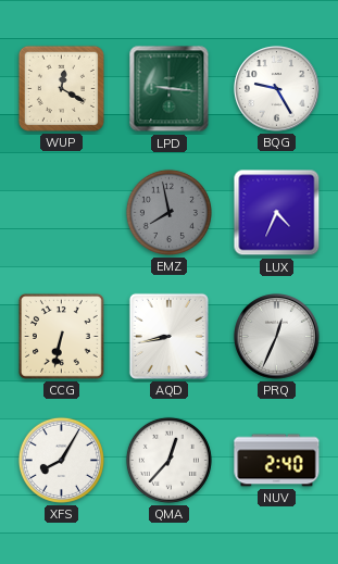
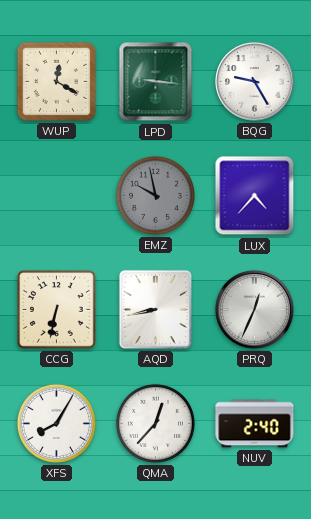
EMZ: 7:58 -> 9:58 (155, 195)
LUX: 4:34 -> 4:37 (255, 196)
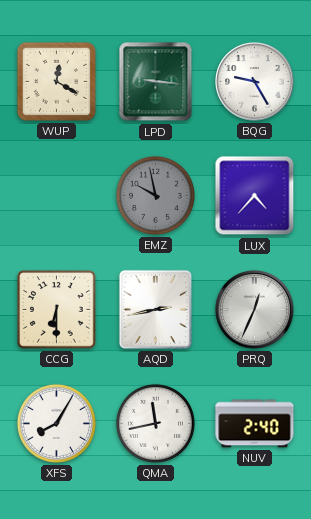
CCG: 6:32 -> 6:30 (56, 309)
AQD: 8:43 -> 2:43 (155, 309)
QMA: 12:37 -> 11:43 (155, 423)
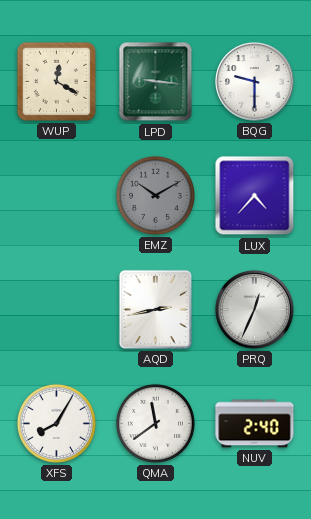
BQG: 9:25 -> 9:30 (255, 82)
EMZ: 9:58 -> 10:10 (155, 195)
CCG: 6:30 -> none (56, 309)
QMA: 11:43 -> 11:39 (155, 423)
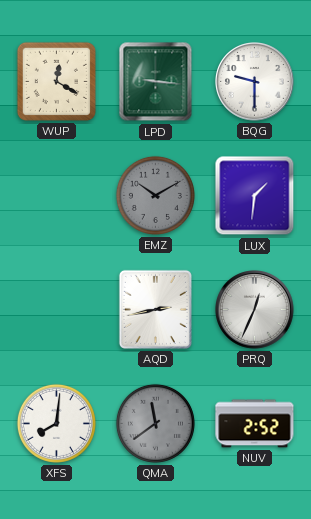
LUX: 4:37 -> 1:31 (255, 196)
XFS: 8:05 -> 8:01 (56, 423)
QMA dial: white -> grey (155, 423)
NUV: 2:40 -> 2:52 (255, 424)
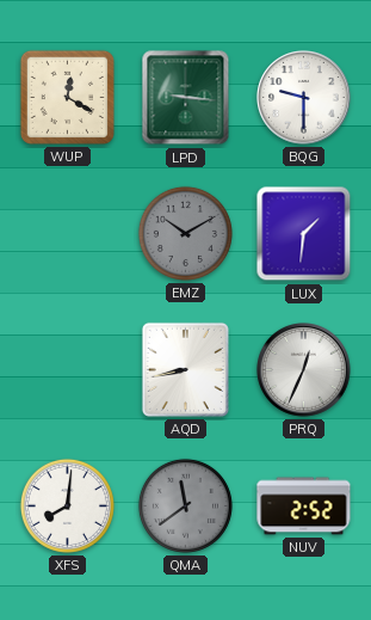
AQD: 2:43 -> 8:43 (185, 369)
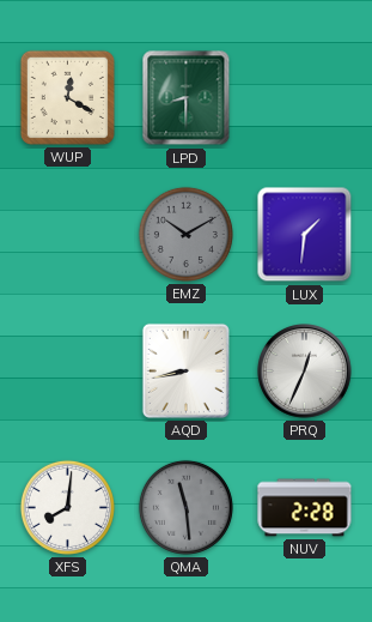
LPD: 9:16 -> 8:30 (187, 98)
BQG: 9:30 -> none (304, 98)
QMA: 11:39 -> 11:29 (185, 507)
NUV: 2:52 -> 2:28 (305, 508)
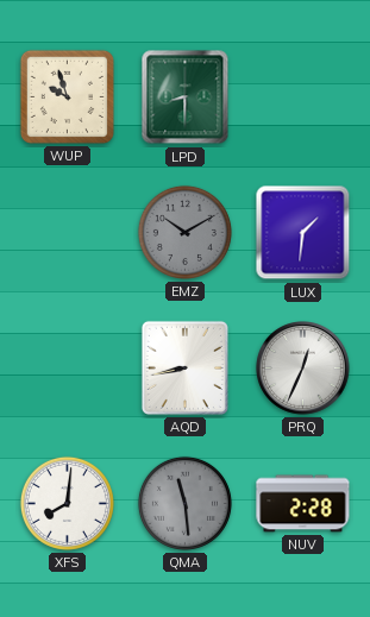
WUP: 12:20 -> 9:57 (67, 96)
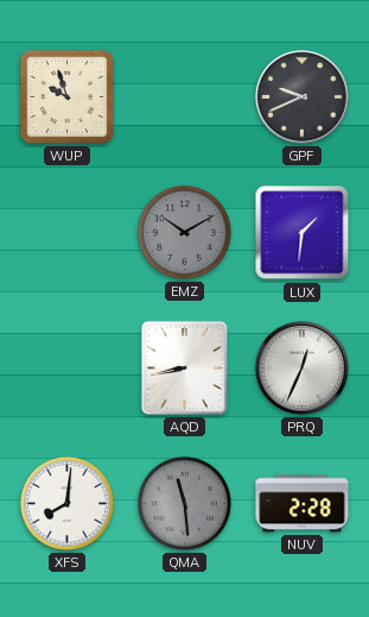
LPD: 8:30 -> none (186, 97)
GPF: none -> 9:41 (303, 97)
